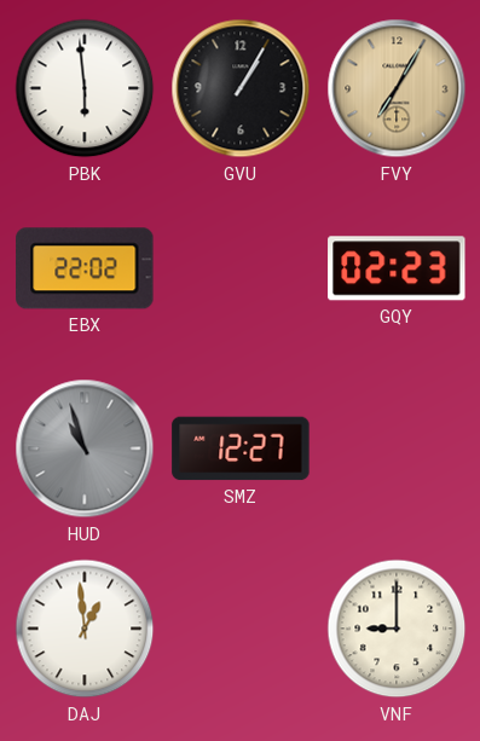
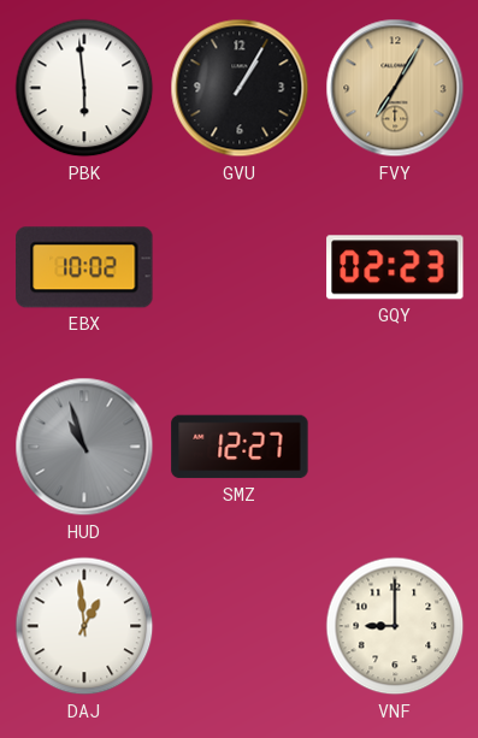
EBX: 22:02 -> 10:02 (84, 267)
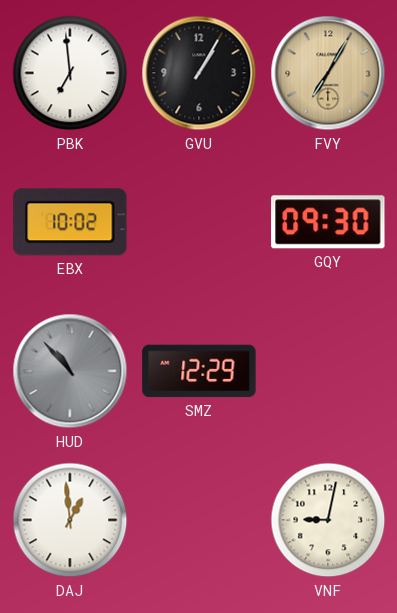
PBK: 5:59 -> 6:59 (70, 73)
GQY: 02:23 -> 09:30 (328, 222)
HUD: 10:57 -> 10:53 (70, 371)
SMZ: 12:27 -> 12:29 (199, 371)
VNF: 9:00 -> 9:02 (328, 520)
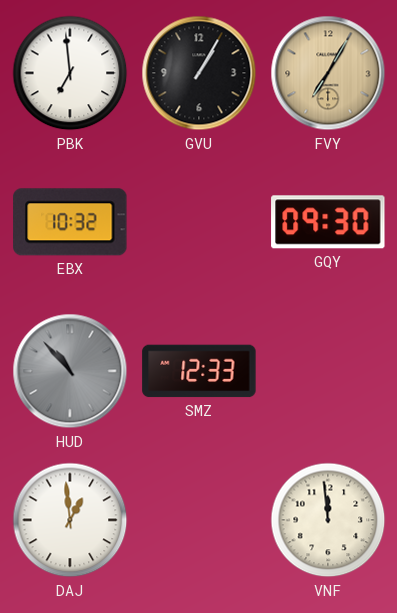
EBX: 10:02 -> 10:32 (70, 222)
SMZ: 12:29 -> 12:33 (199, 371)
VNF: 9:02 -> 11:59 (328, 520)
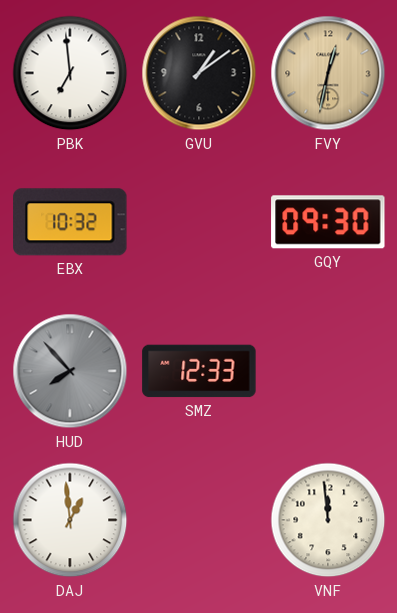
GVU: 1:05 -> 1:09 (199, 73)
FVY: 7:05 -> 12:32 (328, 73)
HUD: 10:53 -> 7:53 (70, 371)
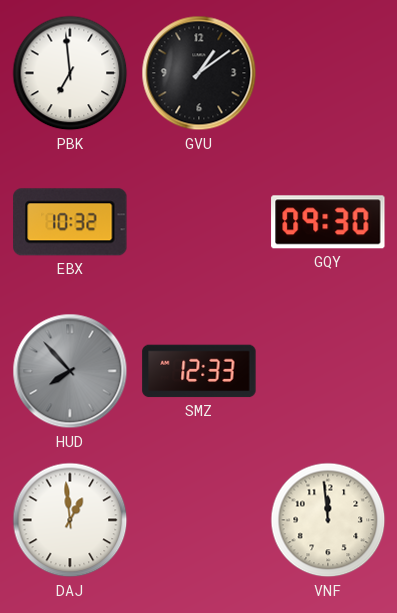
FVY: 12:32 -> none (328, 73)
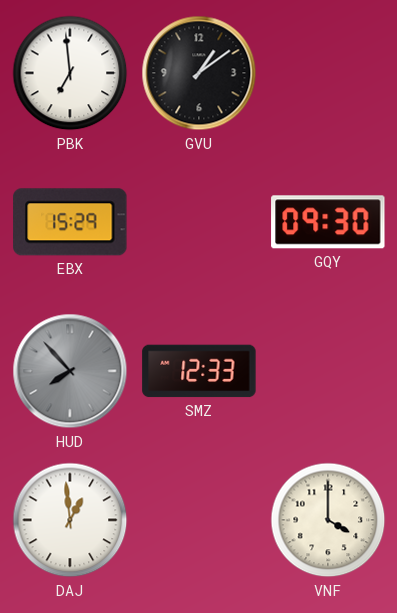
EBX: 10:32 -> 15:29 (70, 222)
VNF: 11:59 -> 4:00 (328, 520)
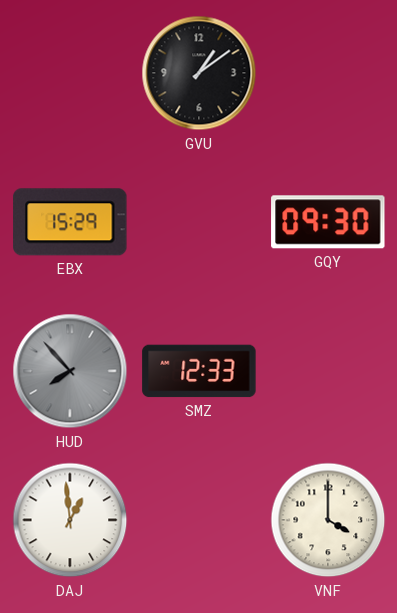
PBK: 6:59 -> none (70, 73)
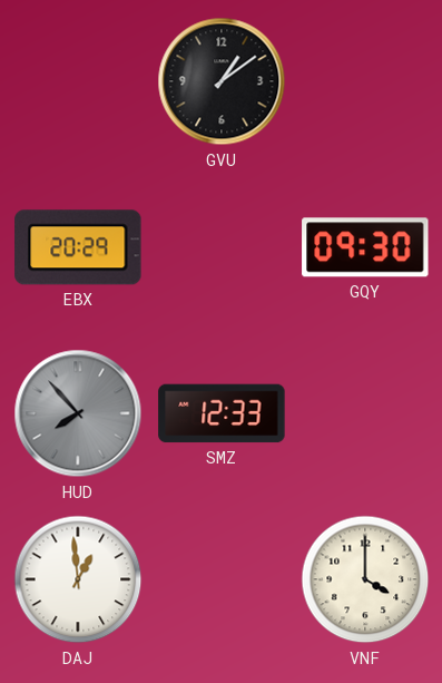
EBX: 15:29 -> 20:29 (78, 247)
